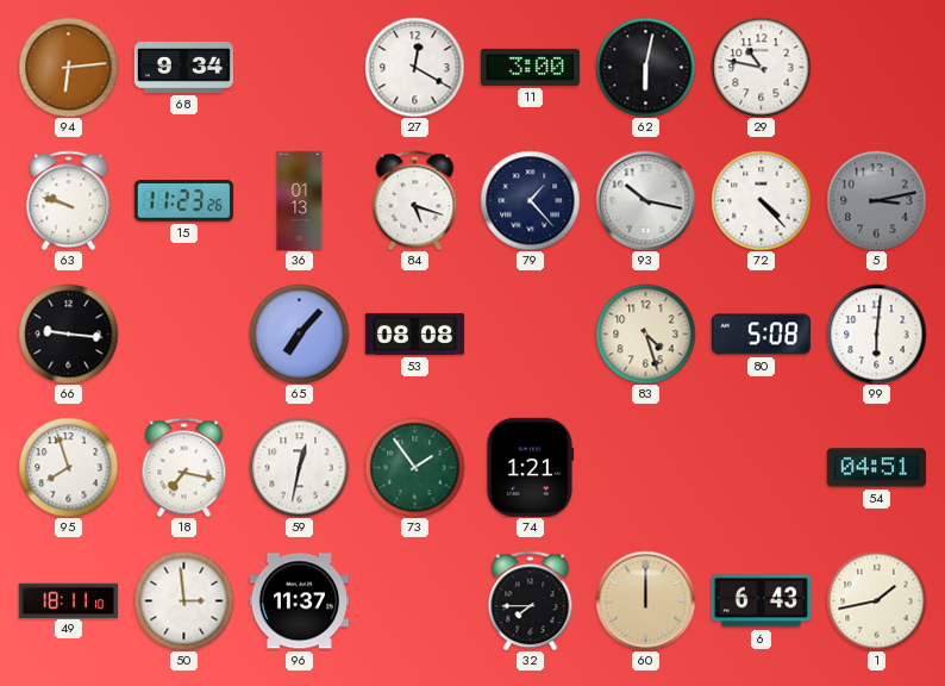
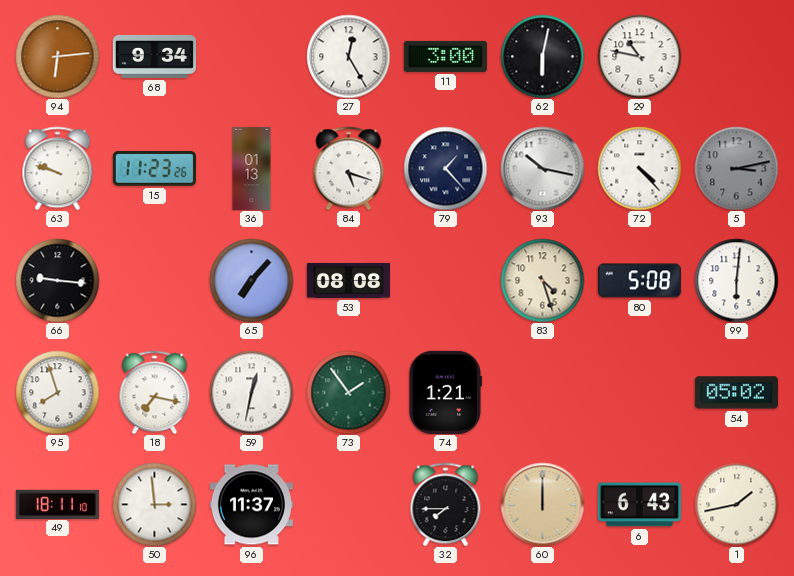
27: 12:20 -> 12:25 (348, 56)
54: 04:51 -> 05:02 (736, 393)
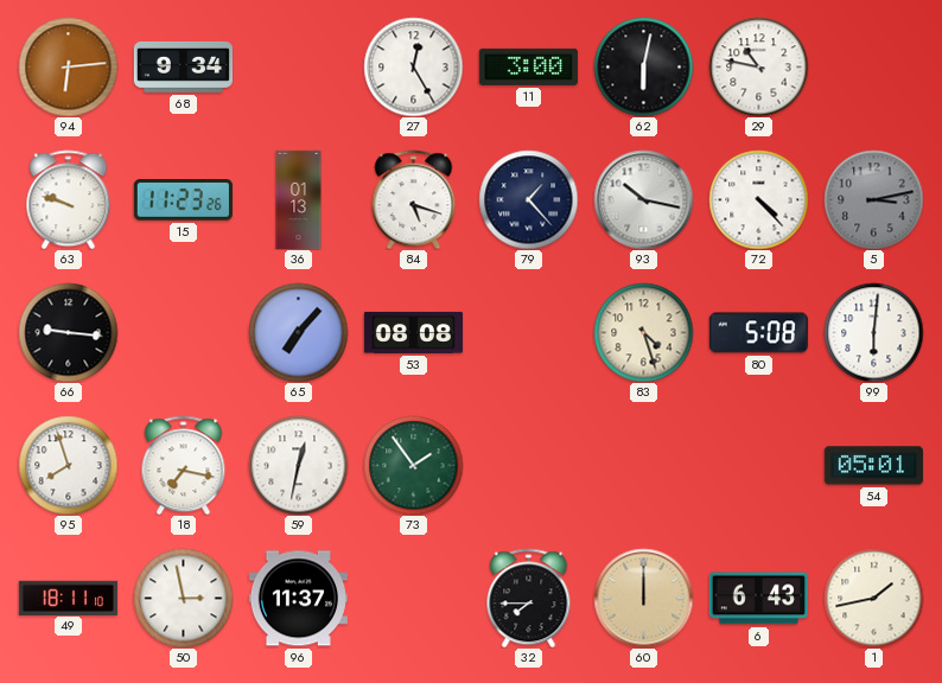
74: 1:21 -> none (446, 392)
54: 05:02 -> 05:01 (873, 466)
50: 2:59 -> 2:58 (183, 598)
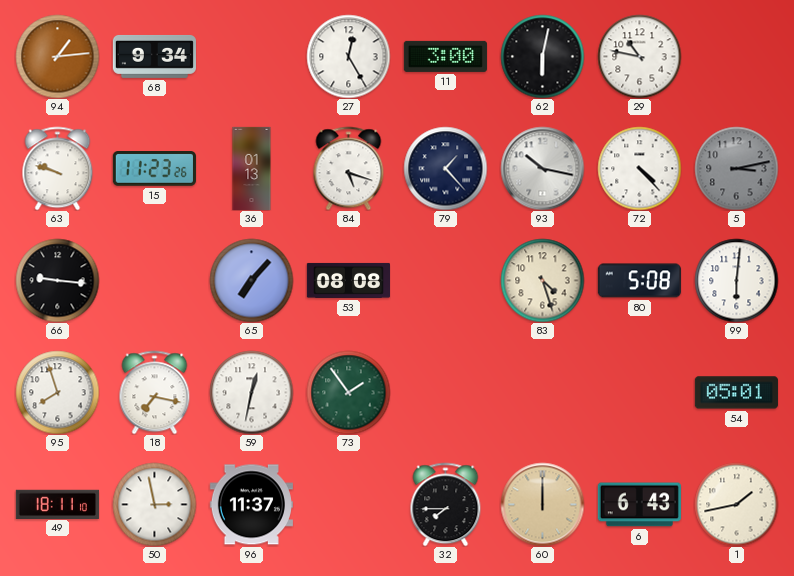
94: 6:14 -> 1:14 (57, 56)
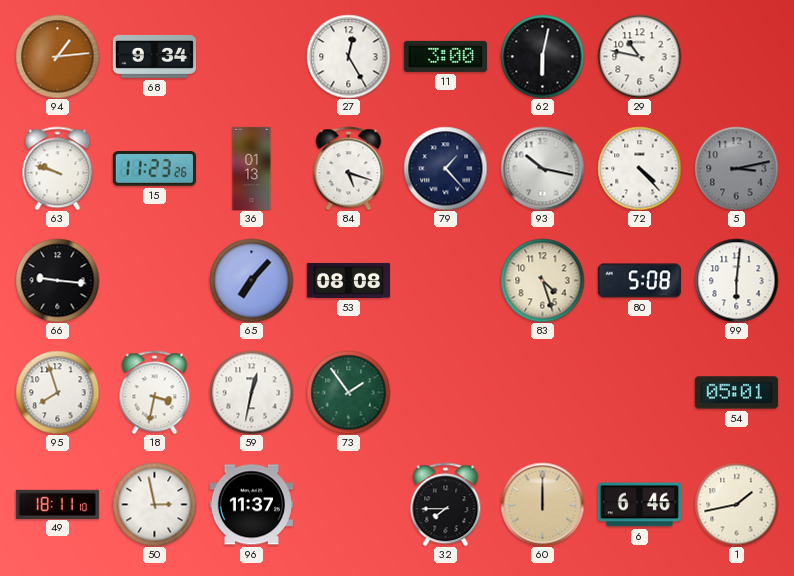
18: 7:17 -> 3:32 (155, 392)
6: 6:43 -> 6:46 (639, 505)
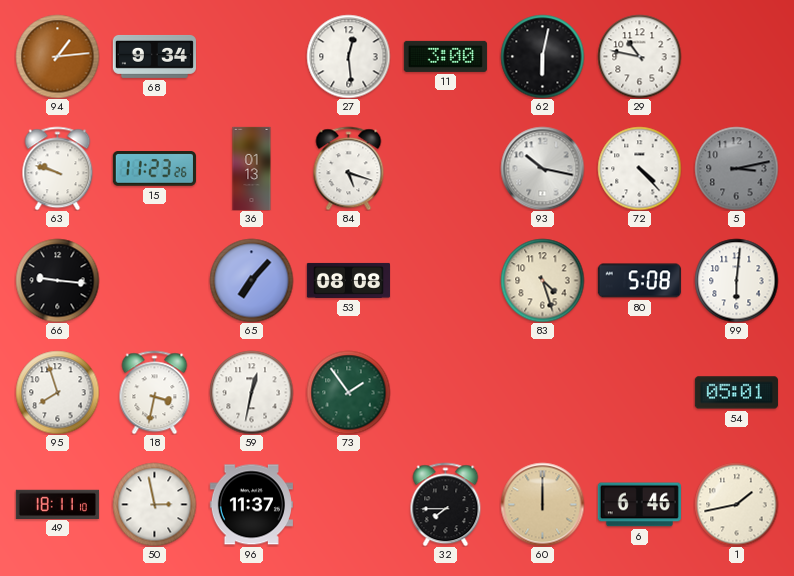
27: 12:25 -> 12:29 (348, 56)
79: 1:23 -> none (445, 168)
